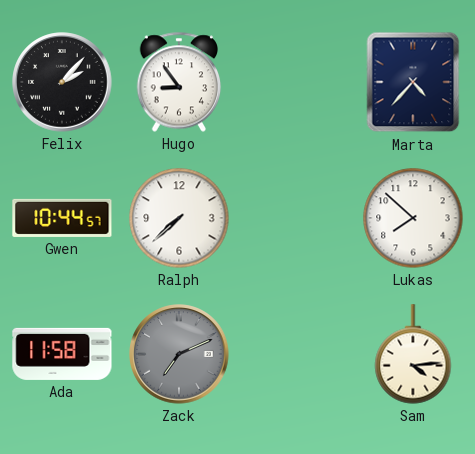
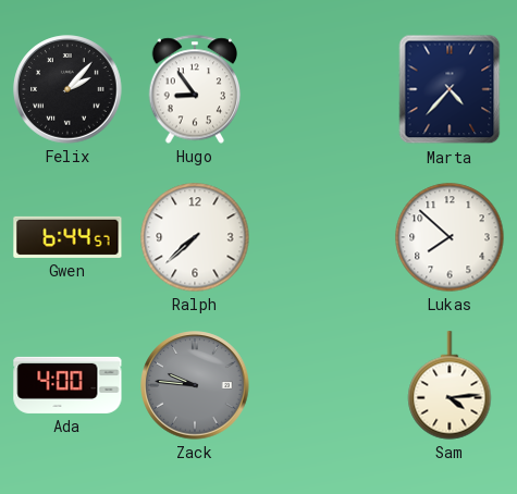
Gwen: 10:44 -> 6:44 (67, 237)
Ada: 11:58 -> 4:00 (67, 385)
Zack: 7:11 -> 9:46 (195, 385)
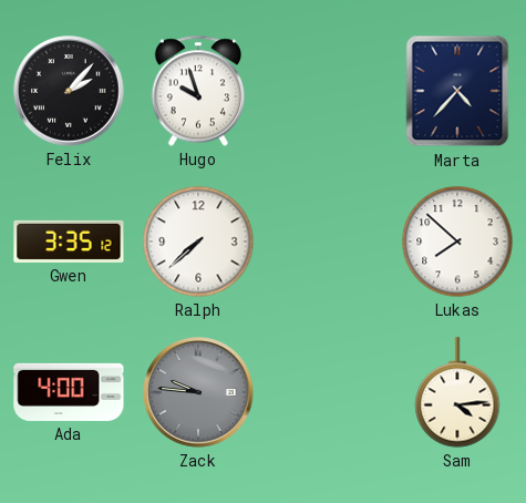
Hugo: 8:54 -> 9:57 (198, 91)
Gwen: 6:44 -> 3:35 (69, 242)
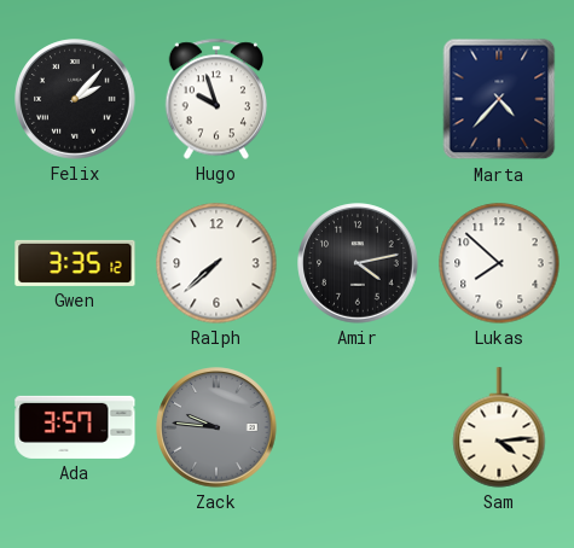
Amir: none -> 4:13 (358, 263)
Ada: 4:00 -> 3:57 (75, 427)
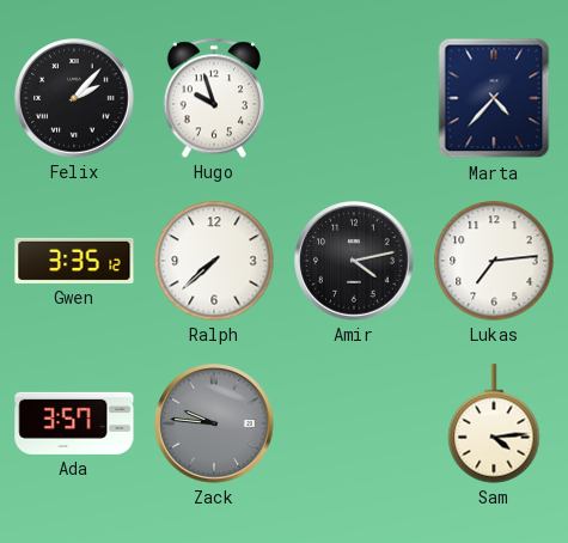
Lukas: 7:52 -> 7:14 (494, 261)
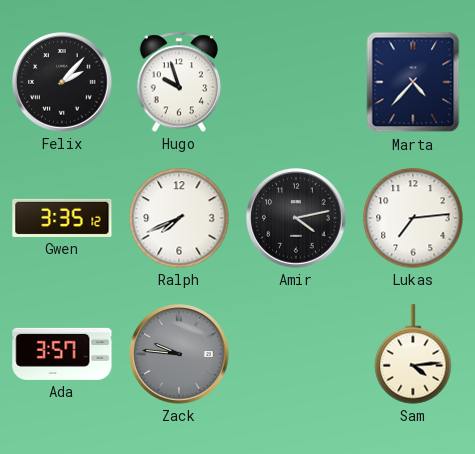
Ralph: 7:38 -> 7:41 (179, 218)
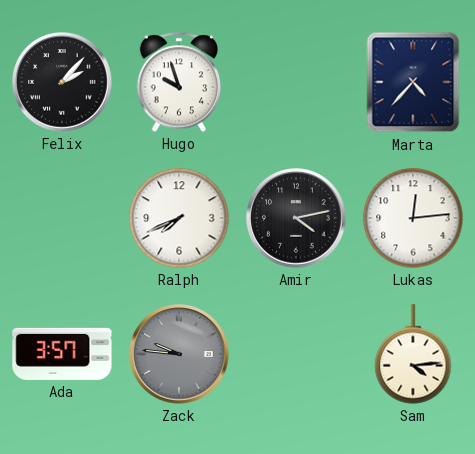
Gwen: 3:35 -> none (62, 218)
Lukas: 7:14 -> 12:14 (413, 218)
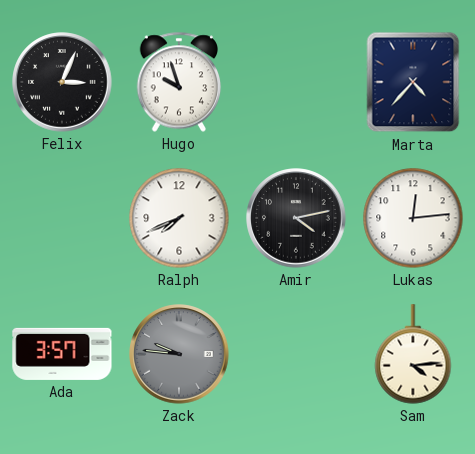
Felix: 2:07 -> 3:04 (62, 82)
